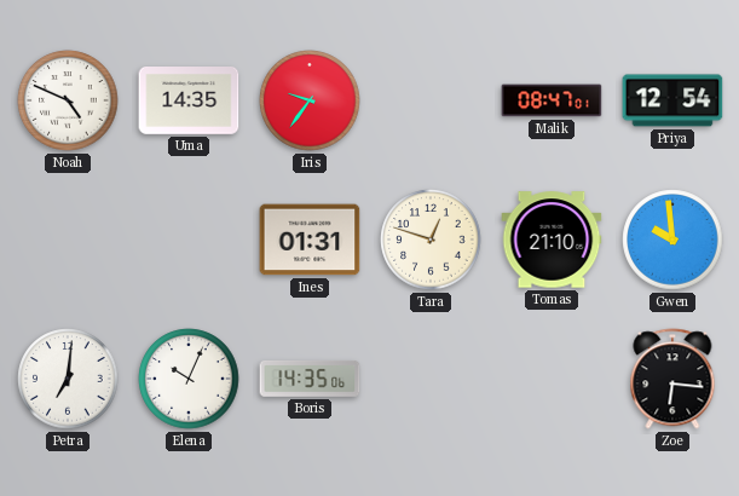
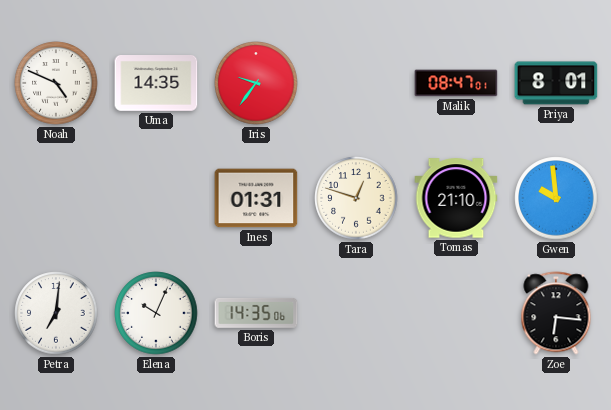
Priya: 12:54 -> 8:01 (556, 83)
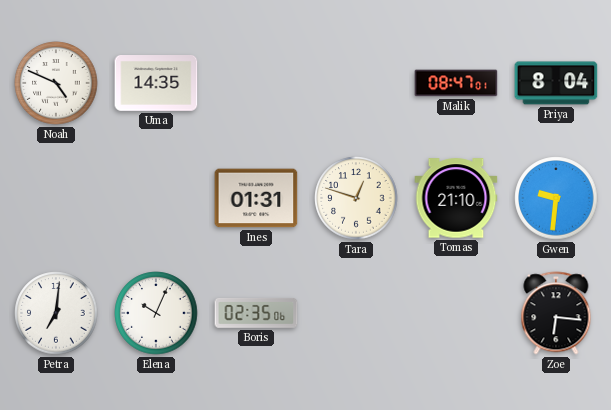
Iris: 9:36 -> none (256, 83)
Priya: 8:01 -> 8:04 (556, 83)
Gwen: 9:59 -> 9:31 (556, 198)
Boris: 14:35 -> 02:35 (256, 313)
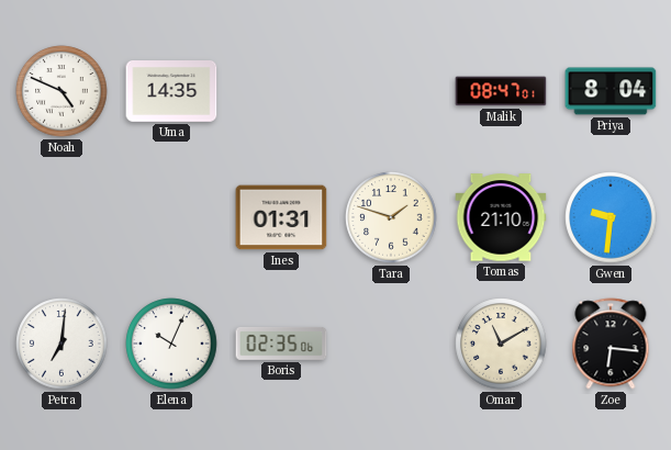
Tara: 12:48 -> 1:48 (391, 217)
Omar: none -> 11:10 (501, 344)
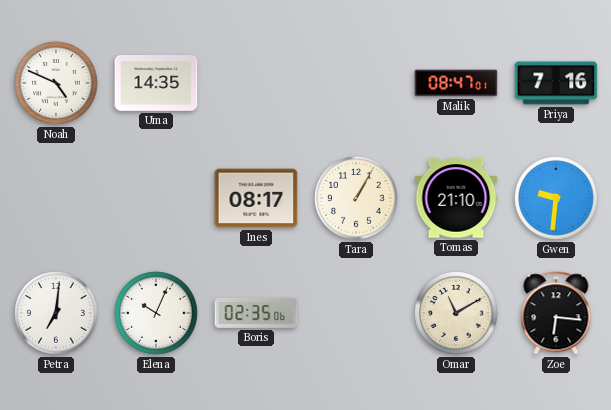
Priya: 8:04 -> 7:16 (556, 83)
Ines: 01:31 -> 08:17 (256, 198)
Tara: 1:48 -> 1:05 (356, 198)
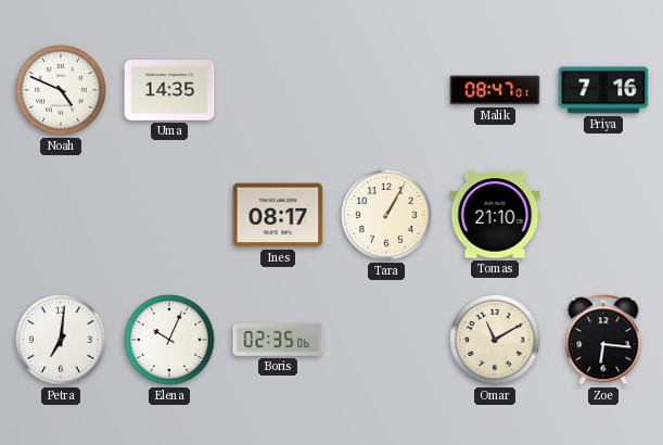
Gwen: 9:31 -> none (556, 198)
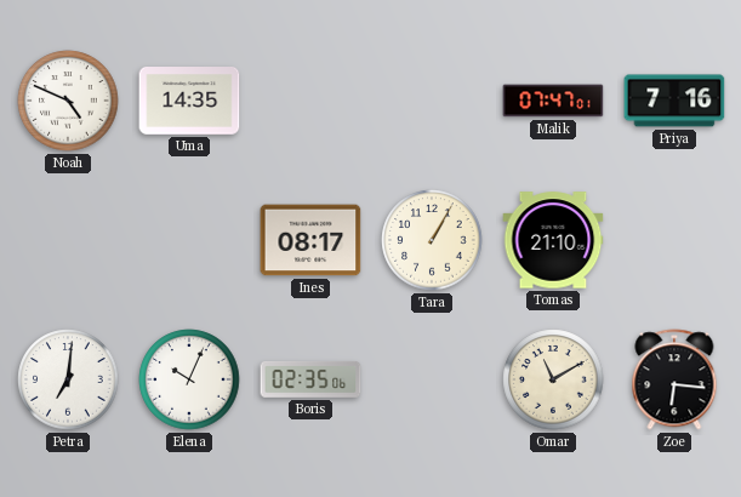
Malik: 08:47 -> 07:47 (553, 101)
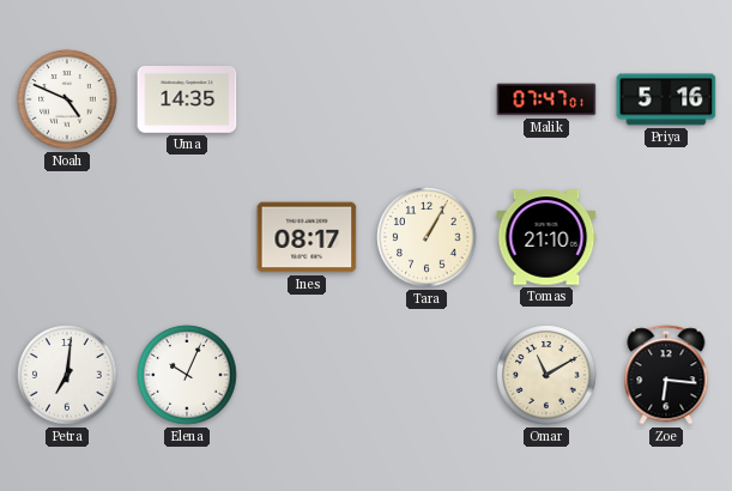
Priya: 7:16 -> 5:16 (666, 99)
Boris: 02:35 -> none (310, 379)
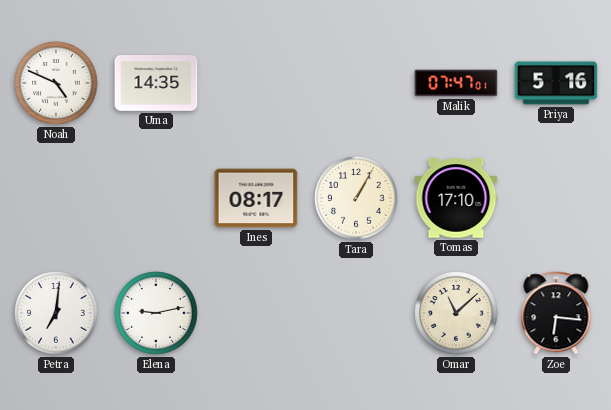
Tomas: 21:10 -> 17:10 (456, 198)
Elena: 10:04 -> 9:13 (156, 313)
Omar: 11:10 -> 11:08 (456, 313)
